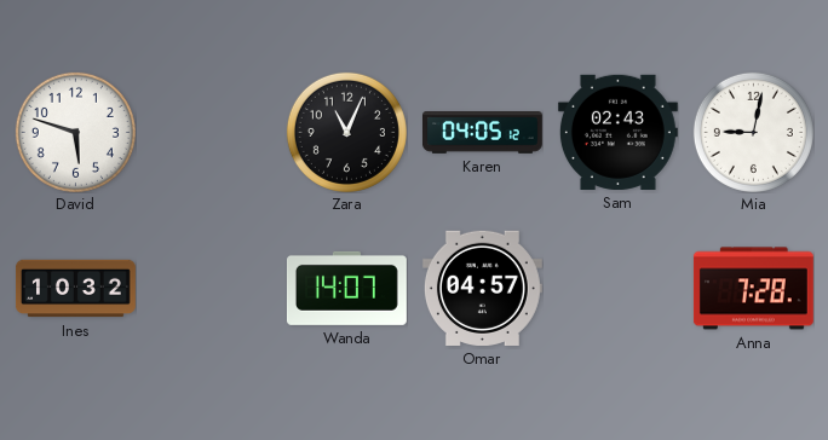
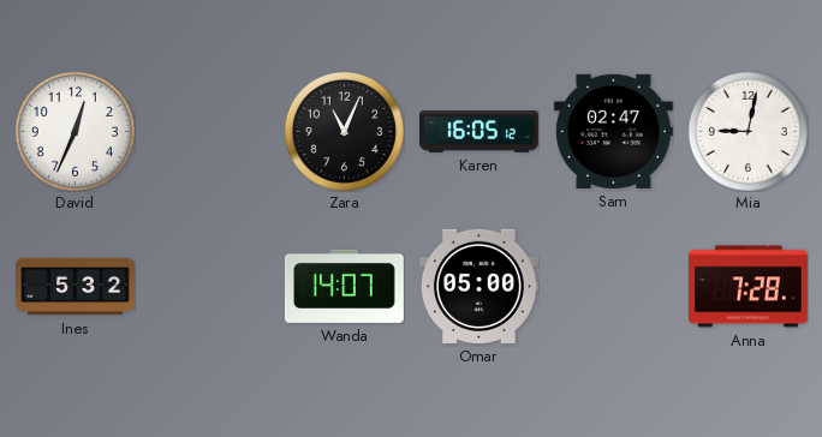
David: 5:48 -> 12:34 (75, 131)
Karen: 04:05 -> 16:05 (478, 132)
Sam: 02:43 -> 02:47 (613, 131)
Ines: 10:32 -> 5:32 (76, 287)
Omar: 04:57 -> 05:00 (478, 286)
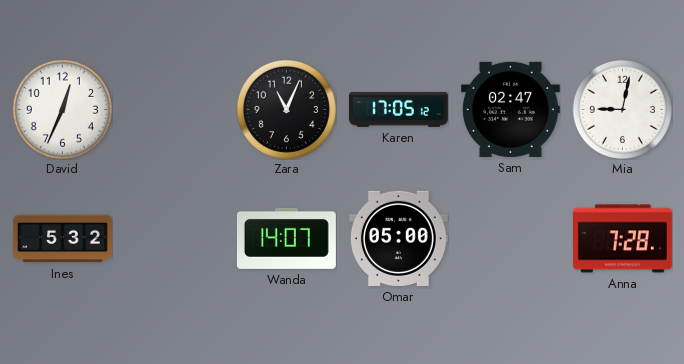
Karen: 16:05 -> 17:05 (398, 110)
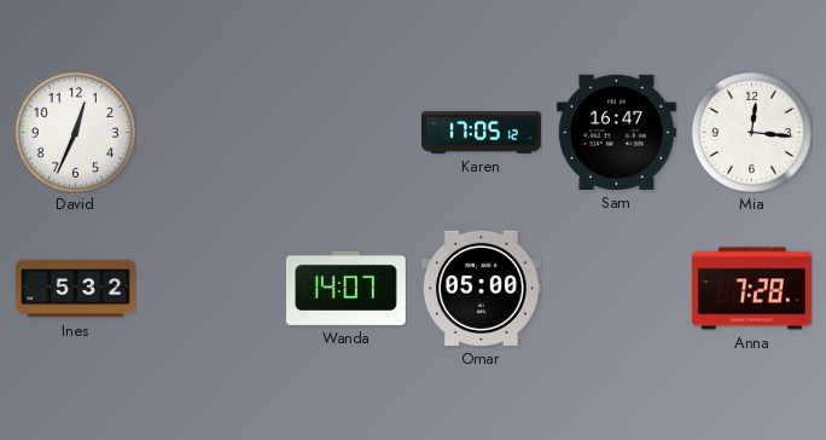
Zara: 11:04 -> none (286, 109)
Sam: 02:47 -> 16:47 (616, 132)
Mia: 9:02 -> 12:16 (751, 132)
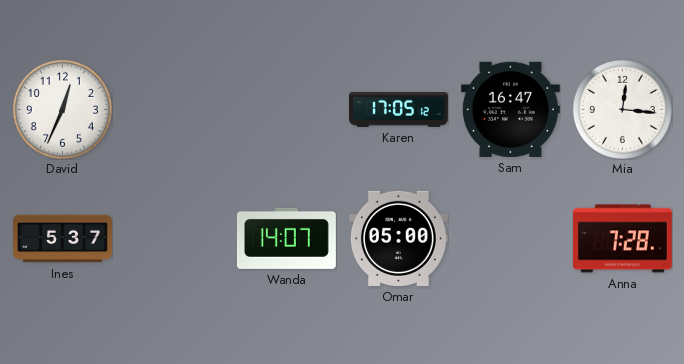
Ines: 5:32 -> 5:37 (63, 239)
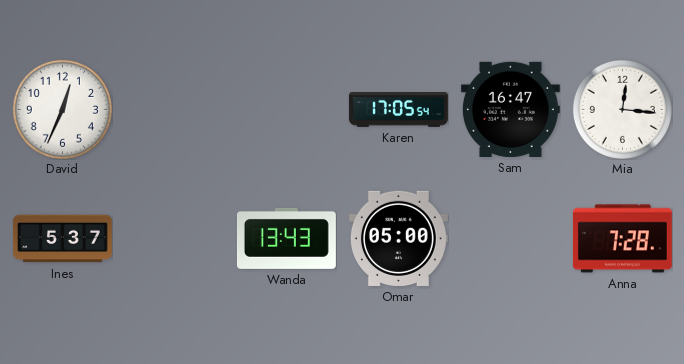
Karen: 17:05:12 -> 17:05:54 (398, 110)
Wanda: 14:07 -> 13:43 (286, 238)
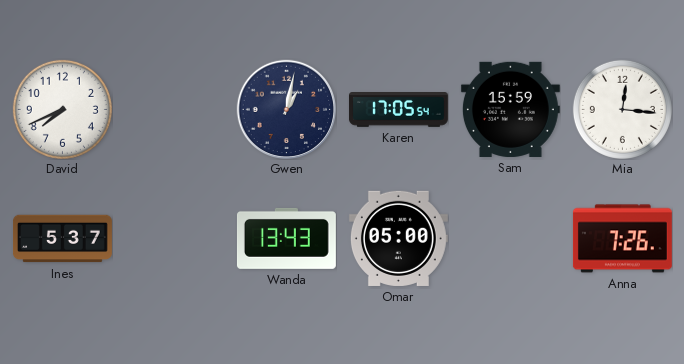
David: 12:34 -> 7:41 (62, 109)
Gwen: none -> 1:02 (286, 109)
Sam: 16:47 -> 15:59 (510, 109)
Anna: 7:28 -> 7:26 (622, 239)
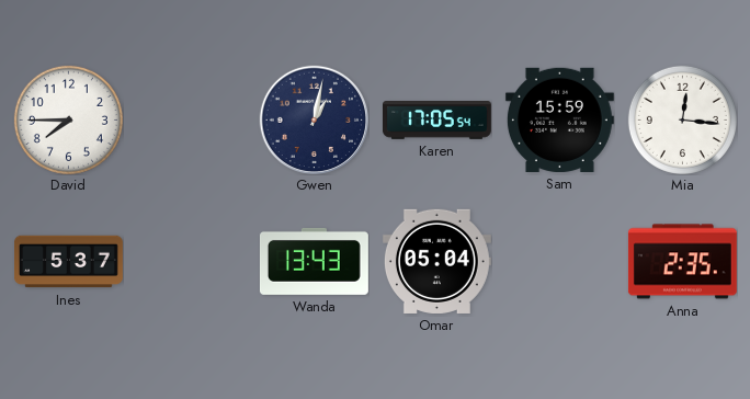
David: 7:41 -> 7:45 (68, 119)
Omar: 05:00 -> 05:04 (436, 261)
Anna: 7:26 -> 2:35 (682, 262)
